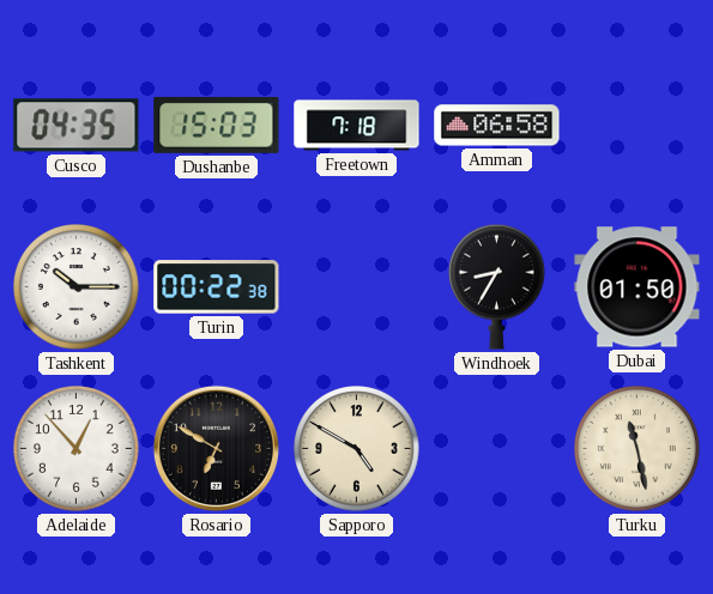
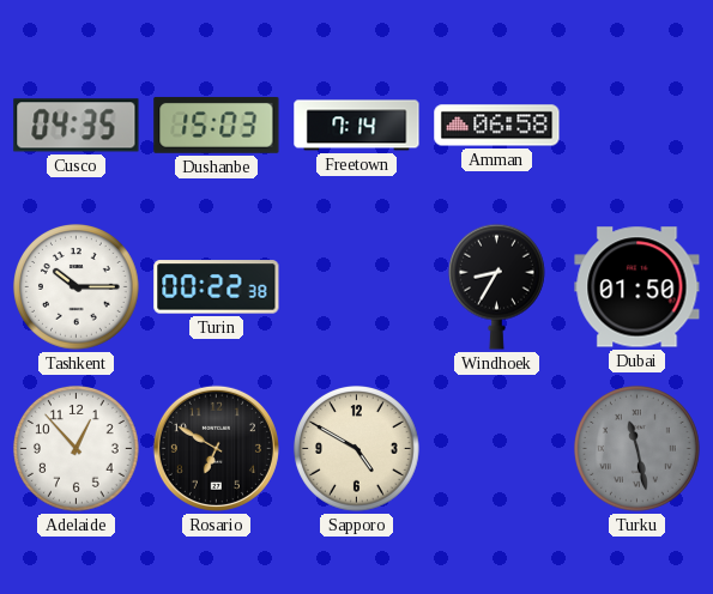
Freetown: 7:18 -> 7:14 (357, 126)
Turku dial: cream -> grey (638, 449)
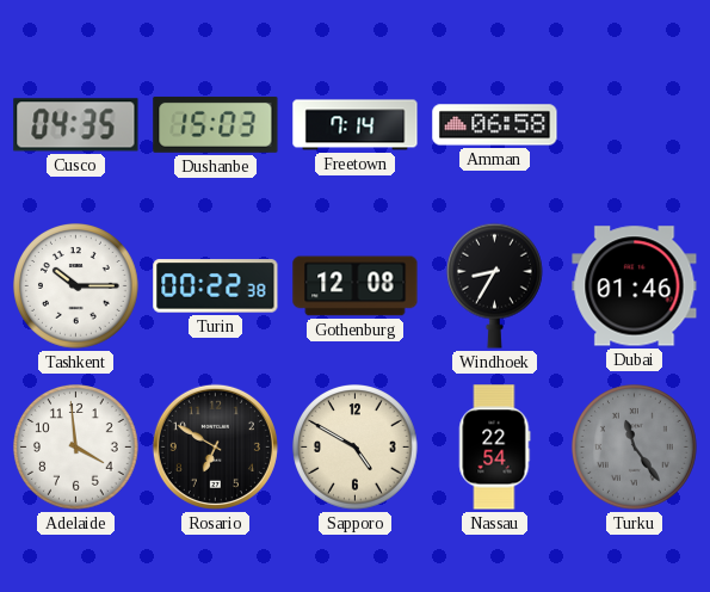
Gothenburg: none -> 12:08 (356, 286)
Dubai: 01:50 -> 01:46 (635, 286)
Adelaide: 12:53 -> 3:59 (76, 448)
Nassau: none -> 22:54 (495, 448)
Turku: 11:28 -> 11:24 (635, 448)
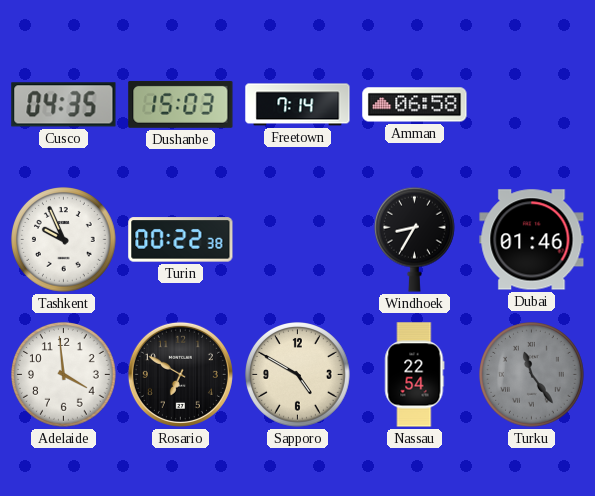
Tashkent: 10:15 -> 9:56 (64, 240)
Gothenburg: 12:08 -> none (356, 286)
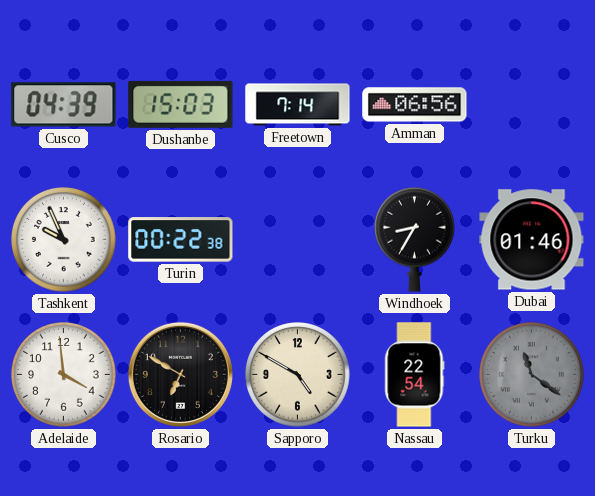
Cusco: 04:35 -> 04:39 (64, 105)
Amman: 06:58 -> 06:56 (415, 105)
Turku: 11:24 -> 11:21 (532, 375)
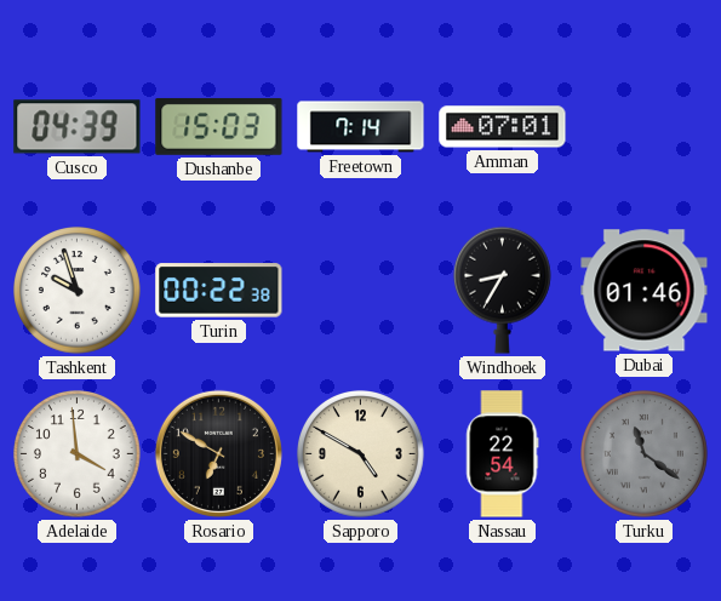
Amman: 06:56 -> 07:01 (503, 127)
Tashkent: 9:56 -> 9:57 (78, 291)
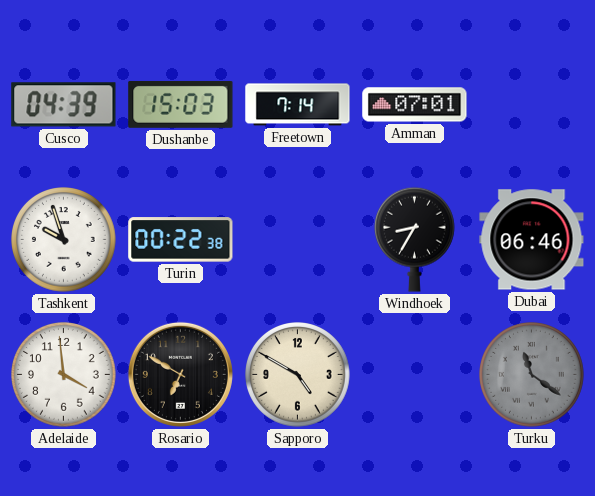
Dubai: 01:46 -> 06:46 (532, 240)
Nassau: 22:54 -> none (503, 454)
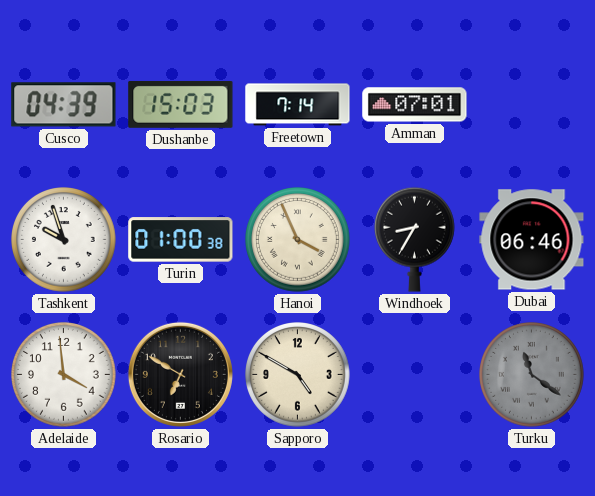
Turin: 00:22 -> 01:00 (181, 240)
Hanoi: none -> 3:56 (298, 240)
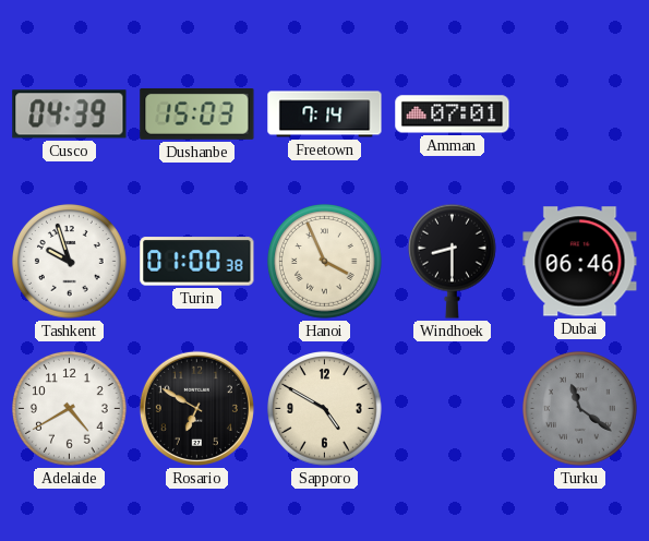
Windhoek: 8:35 -> 8:30 (452, 261)
Adelaide: 3:59 -> 4:40 (70, 409)
